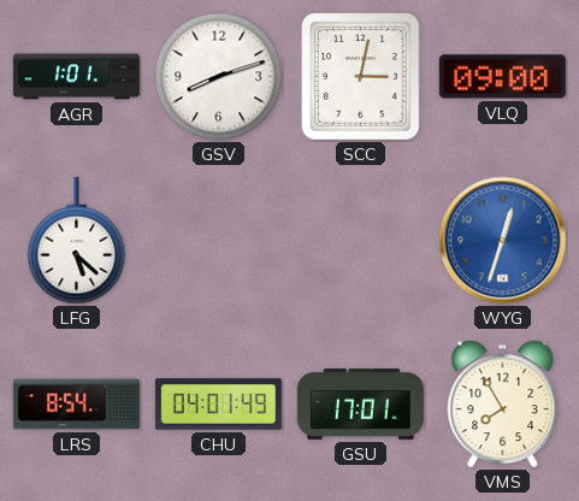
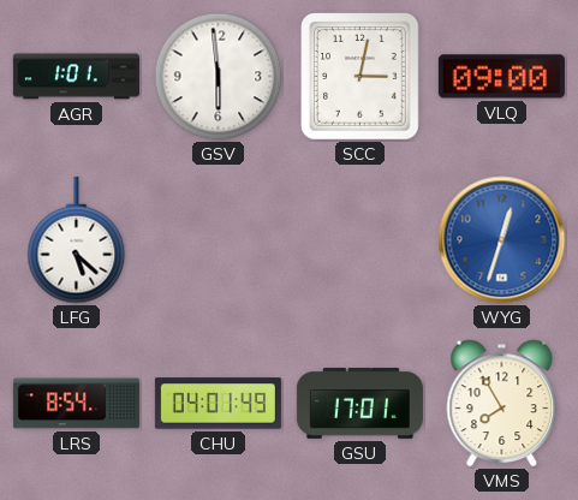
GSV: 8:12 -> 5:59 (219, 77)
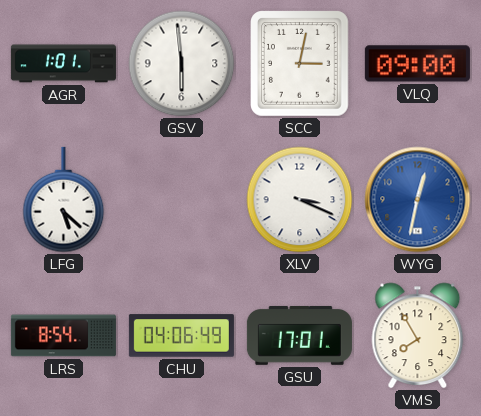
XLV: none -> 3:19 (300, 200)
WYG: 12:33 -> 12:32 (418, 200)
CHU: 04:01 -> 04:06 (181, 336)
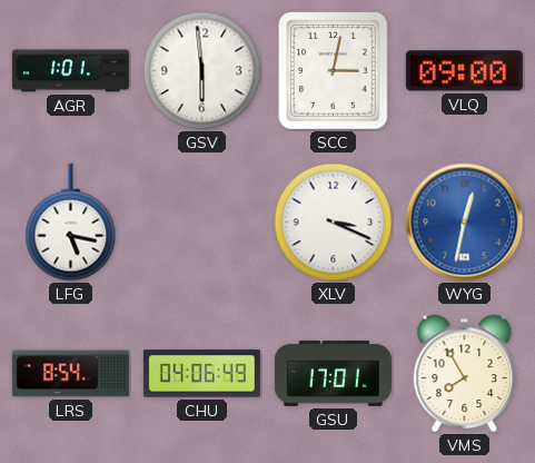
LFG: 5:22 -> 5:17 (71, 223)
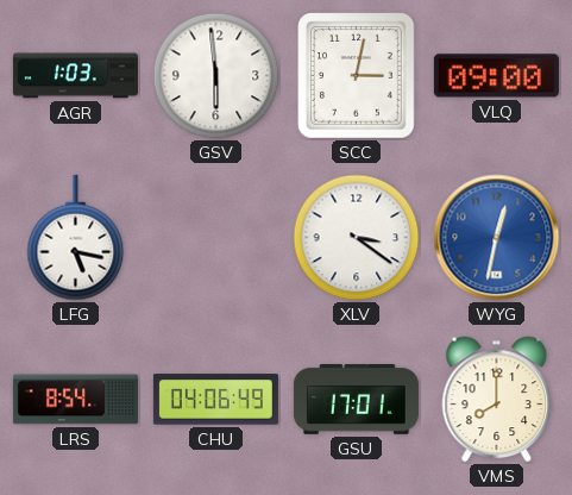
AGR: 1:01 -> 1:03 (75, 76)
XLV: 3:19 -> 3:21 (357, 238)
VMS: 7:55 -> 8:00 (497, 399)
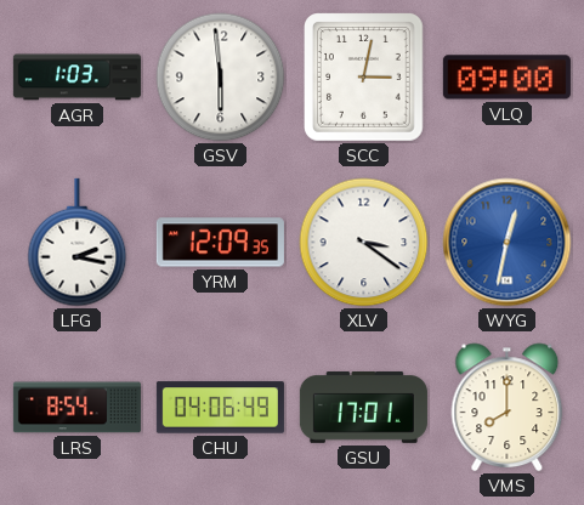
LFG: 5:17 -> 2:17 (78, 243)
YRM: none -> 12:09 (220, 243)
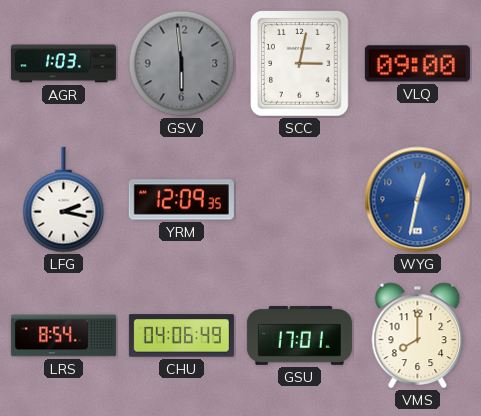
GSV dial: white -> grey (182, 64)
XLV: 3:21 -> none (364, 243)
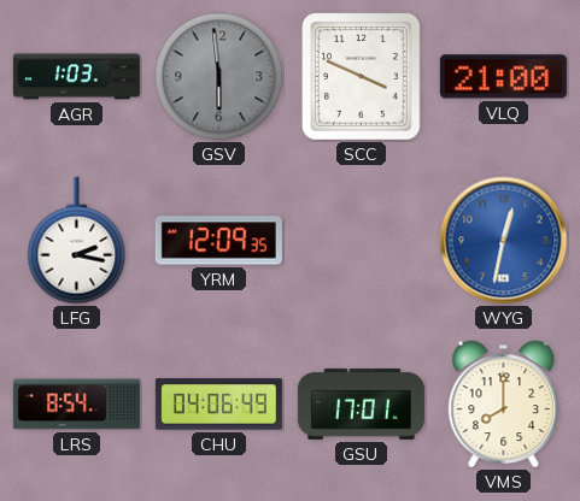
SCC: 3:02 -> 3:49 (362, 77)
VLQ: 09:00 -> 21:00 (503, 77)
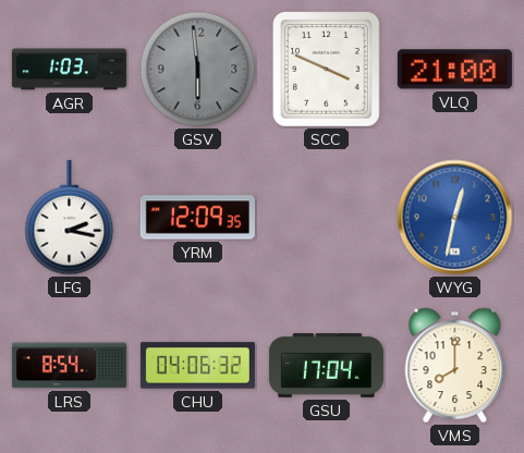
CHU: 04:06:49 -> 04:06:32 (197, 366)
GSU: 17:01 -> 17:04 (326, 365)
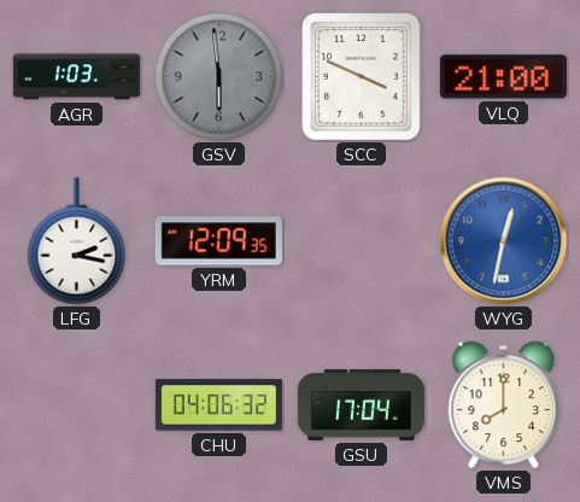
LRS: 8:54 -> none (69, 366)
